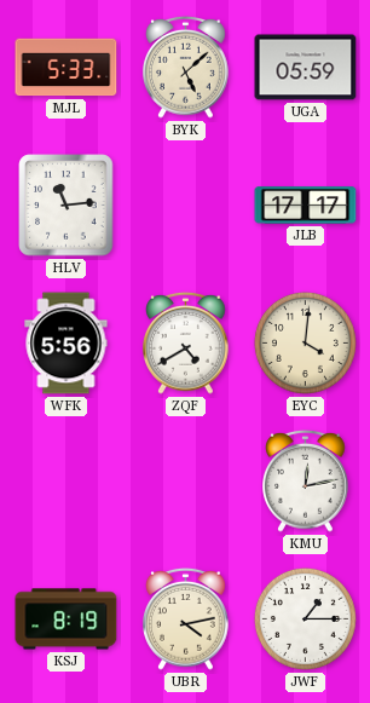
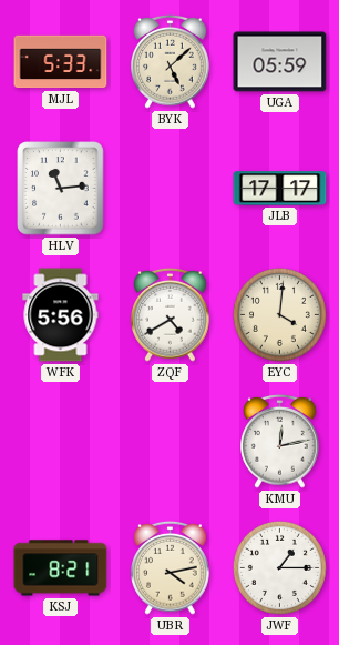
KSJ: 8:19 -> 8:21 (61, 568)
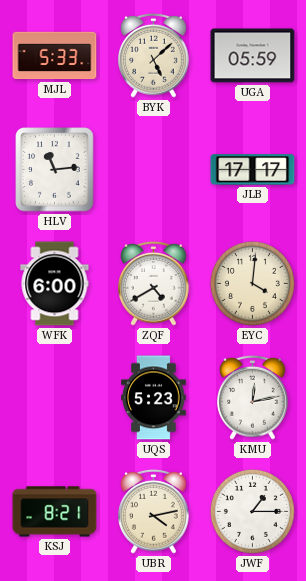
WFK: 5:56 -> 6:00 (55, 284)
UQS: none -> 5:23 (154, 398)
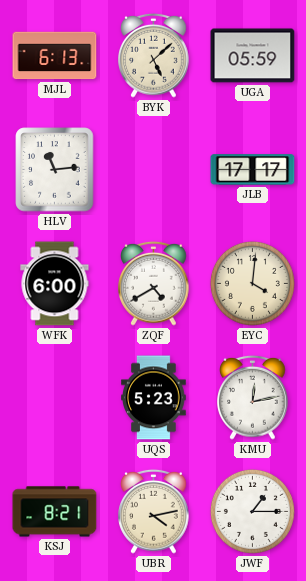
MJL: 5:33 -> 6:13 (55, 56)
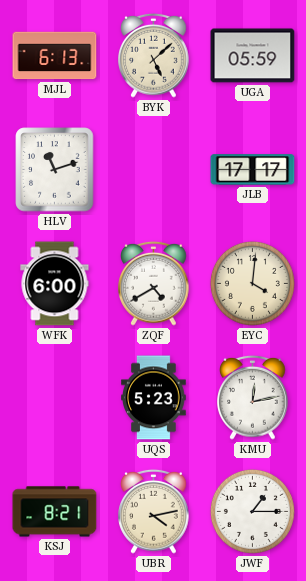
HLV: 11:14 -> 11:12 (55, 170)
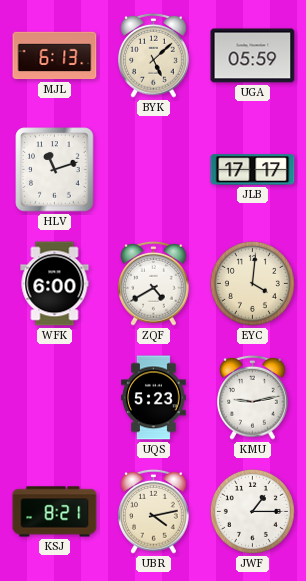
KMU: 12:13 -> 9:13 (253, 397)
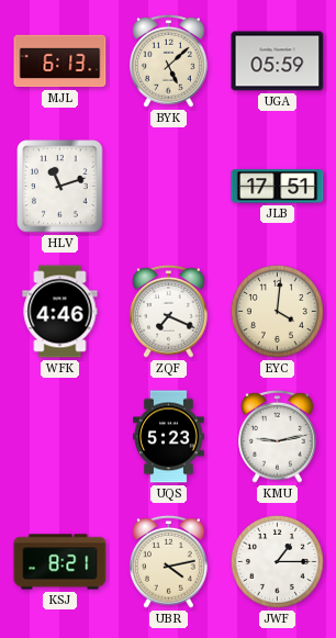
JLB: 17:17 -> 17:51 (278, 187)
WFK: 6:00 -> 4:46 (60, 312)
ZQF: 4:40 -> 7:19 (169, 311)
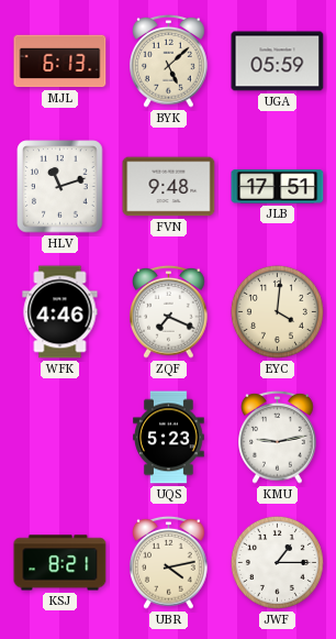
FVN: none -> 9:48 (169, 187)
